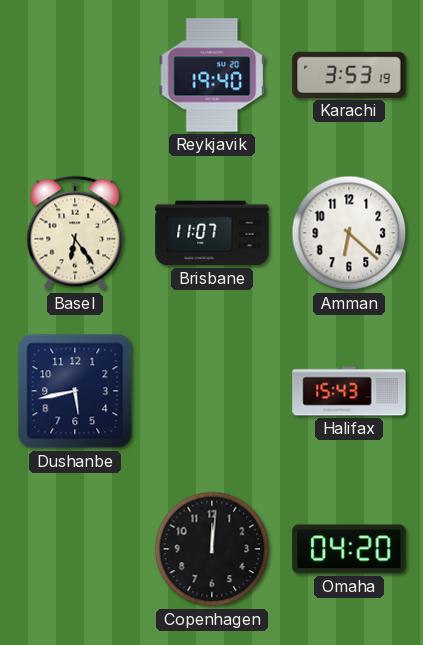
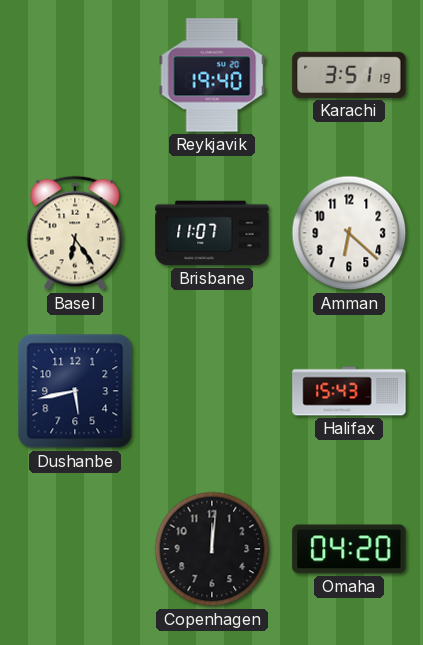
Karachi: 3:53 -> 3:51 (349, 75)
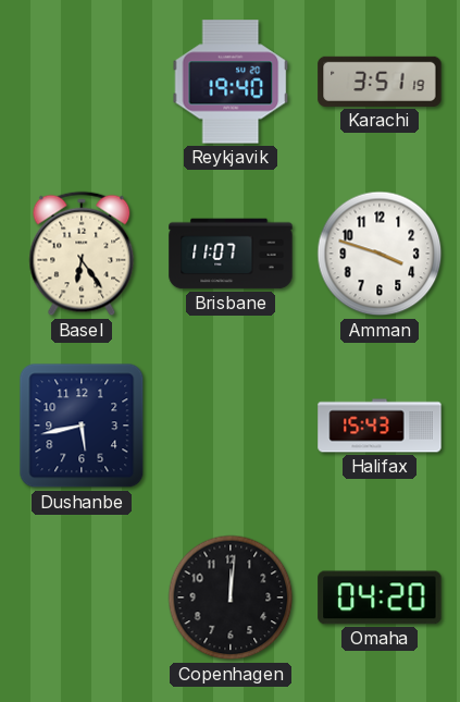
Amman: 6:22 -> 3:48 (380, 254)
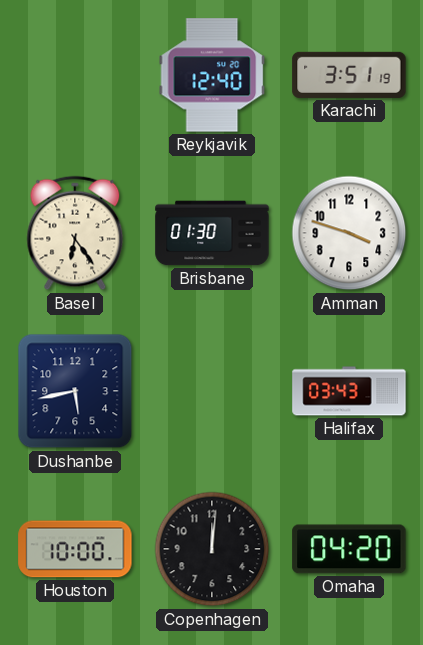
Reykjavik: 19:40 -> 12:40 (212, 75)
Brisbane: 11:07 -> 01:30 (212, 233)
Halifax: 15:43 -> 03:43 (349, 391)
Houston: none -> 10:00 (75, 549)
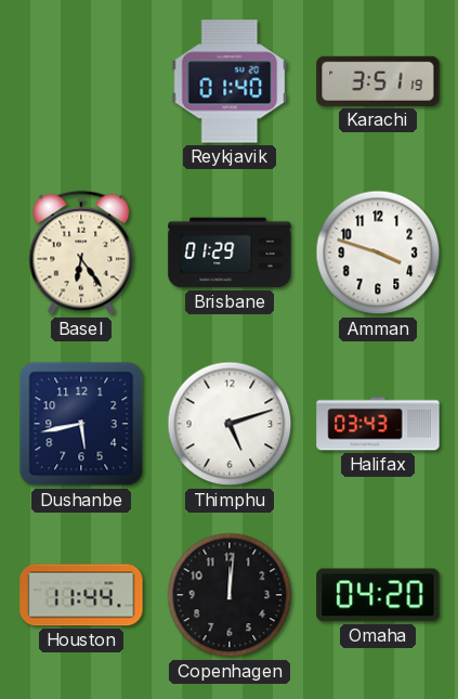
Reykjavik: 12:40 -> 01:40 (230, 81)
Brisbane: 01:30 -> 01:29 (230, 253)
Thimphu: none -> 5:12 (230, 424)
Houston: 10:00 -> 11:44 (81, 595)
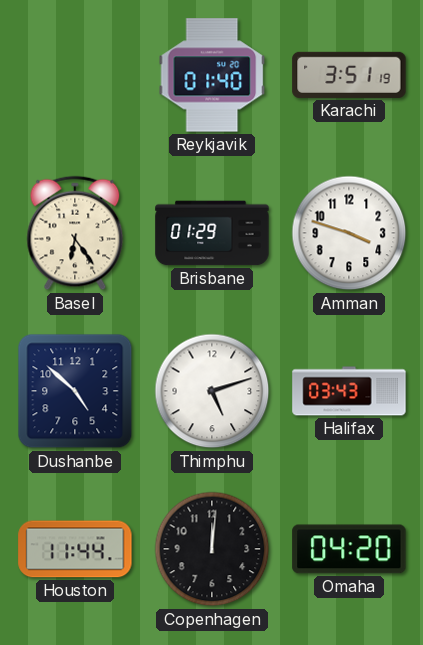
Dushanbe: 5:43 -> 4:52 (75, 391)
